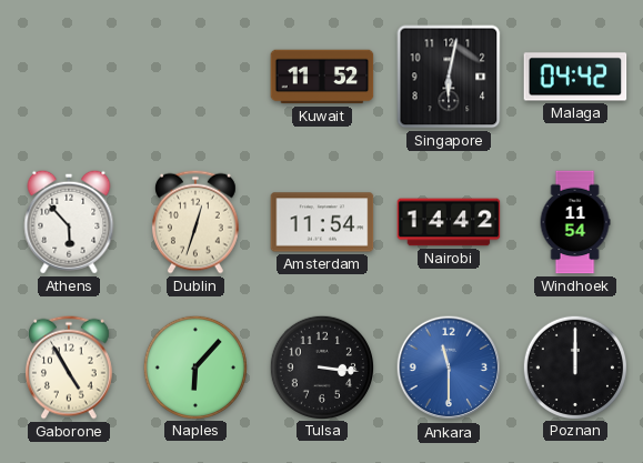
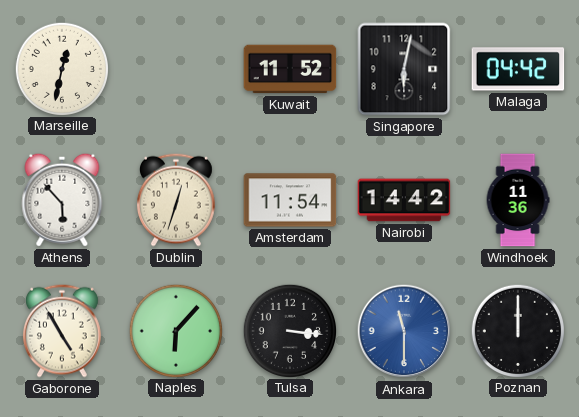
Marseille: none -> 12:32 (61, 68)
Windhoek: 11:54 -> 11:36 (518, 200)
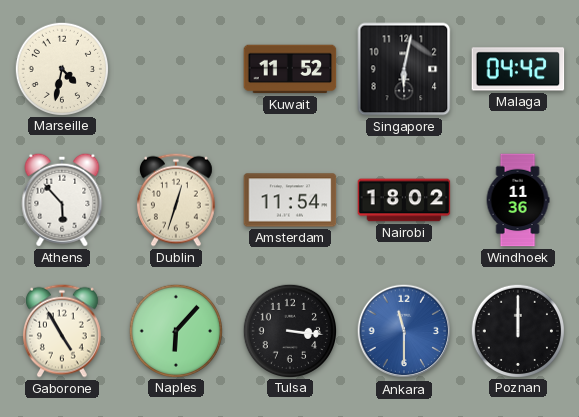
Marseille: 12:32 -> 4:32 (61, 68)
Nairobi: 14:42 -> 18:02 (404, 200)
